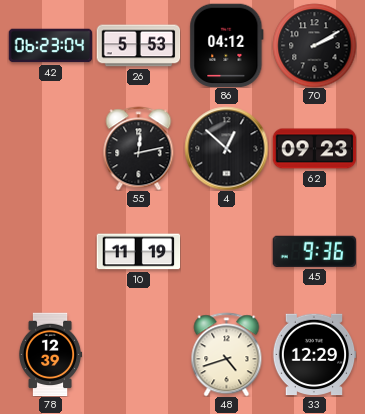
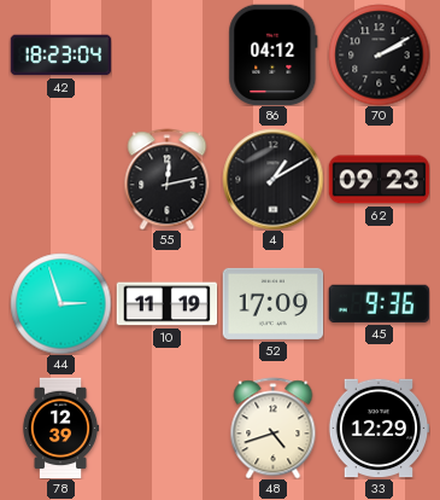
42: 06:23 -> 18:23 (60, 56)
26: 5:53 -> none (138, 46)
4: 12:52 -> 1:10 (272, 179)
44: none -> 2:57 (60, 303)
52: none -> 17:09 (272, 303)
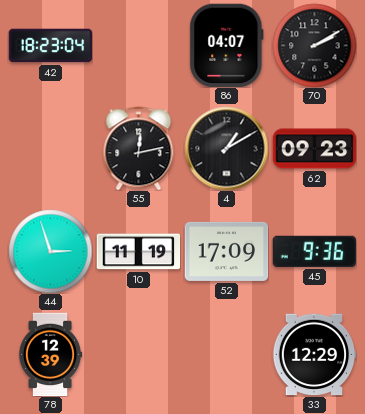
86: 04:12 -> 04:07 (227, 45)
48: 4:42 -> none (274, 428)
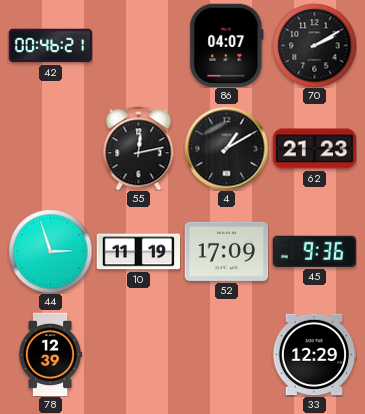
42: 18:23 -> 00:46 (50, 46)
62: 09:23 -> 21:23 (314, 149)
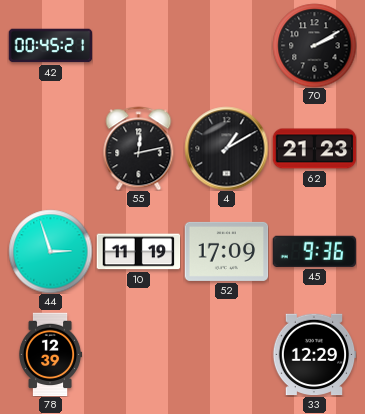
42: 00:46 -> 00:45 (50, 46)
86: 04:07 -> none (227, 45)
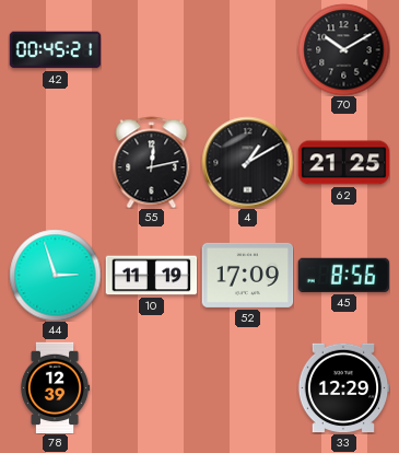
70: 2:10 -> 10:10 (343, 49)
62: 21:23 -> 21:25 (343, 163)
45: 9:36 -> 8:56 (343, 275)
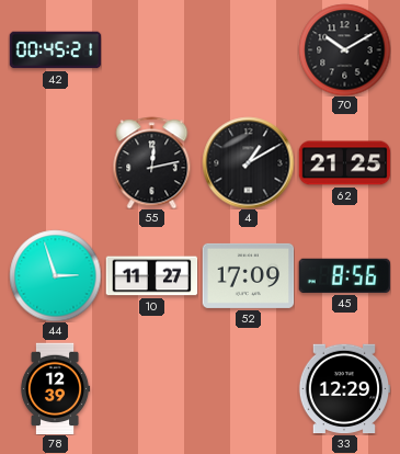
10: 11:19 -> 11:27 (151, 276)
